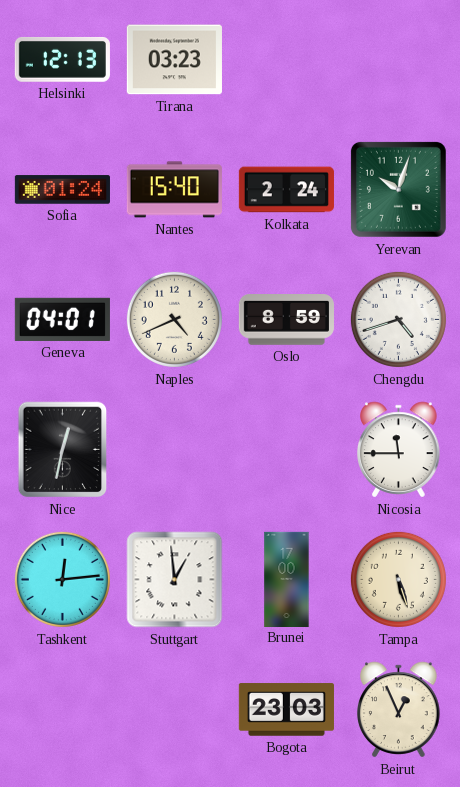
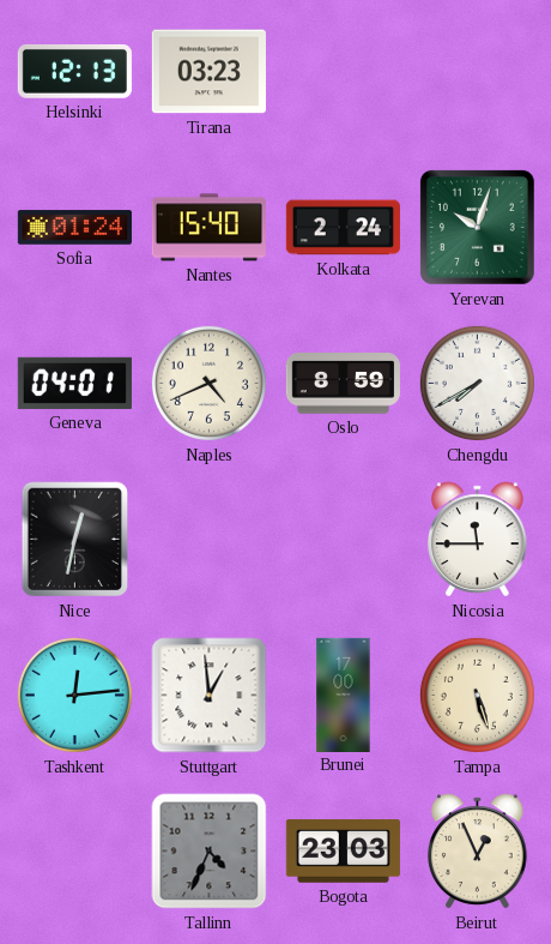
Chengdu: 4:42 -> 7:40 (477, 383)
Tallinn: none -> 4:34 (210, 852)
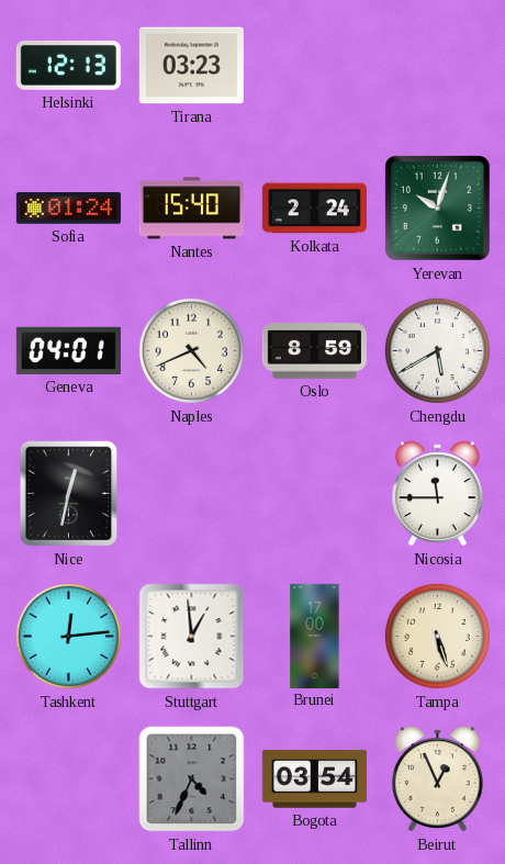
Chengdu: 7:40 -> 5:40 (437, 350)
Bogota: 23:03 -> 03:54 (314, 779)
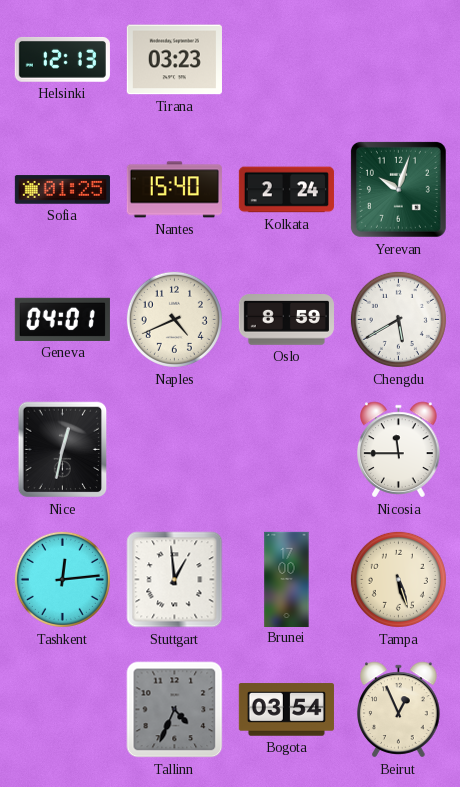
Sofia: 01:24 -> 01:25 (62, 190)
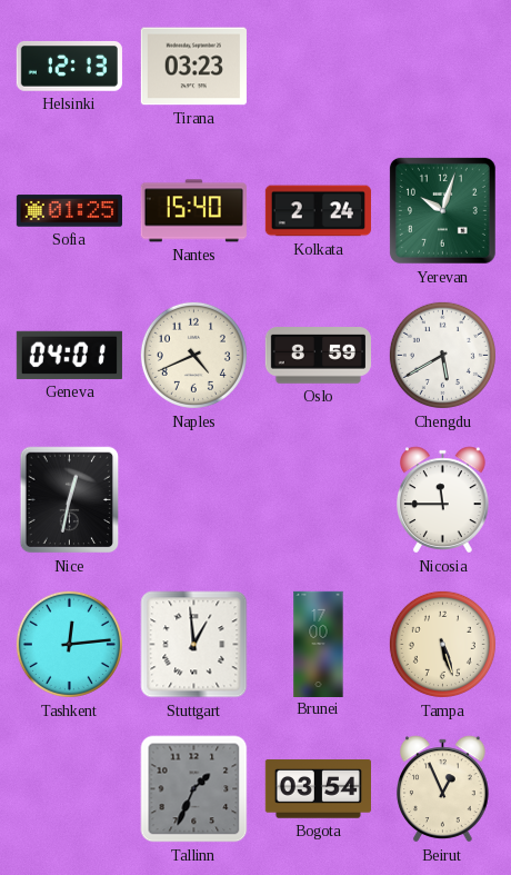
Tallinn: 4:34 -> 1:34 (194, 789)
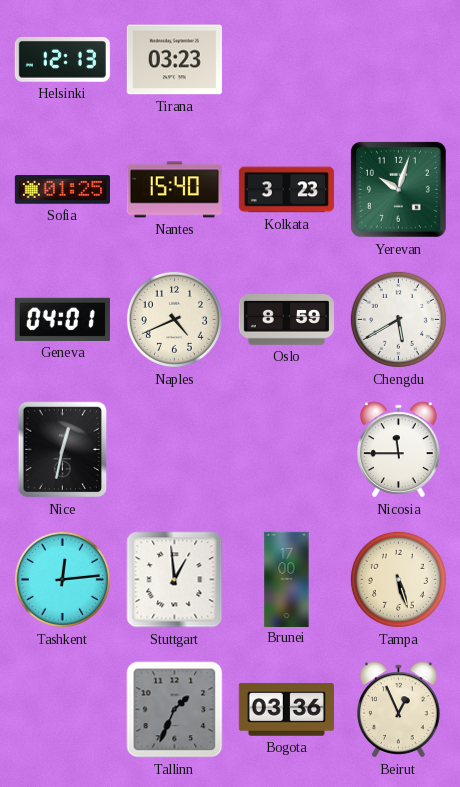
Kolkata: 2:24 -> 3:23 (286, 190)
Bogota: 03:54 -> 03:36 (286, 710)
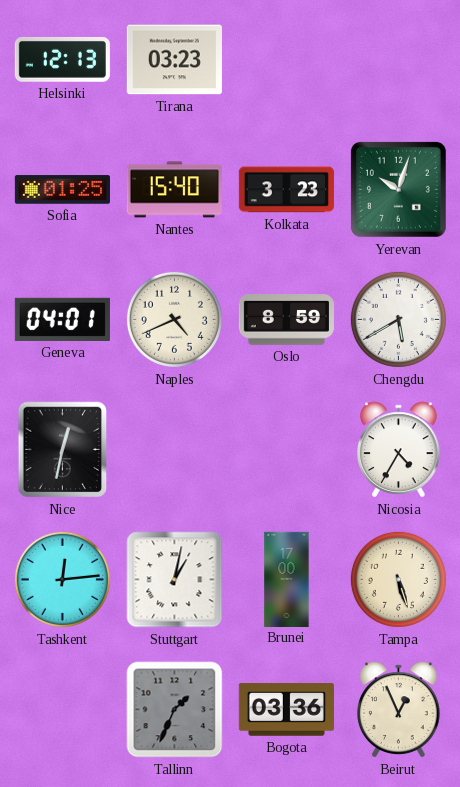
Nicosia: 11:45 -> 4:35 (399, 450)
Stuttgart: 12:59 -> 1:02 (175, 580)
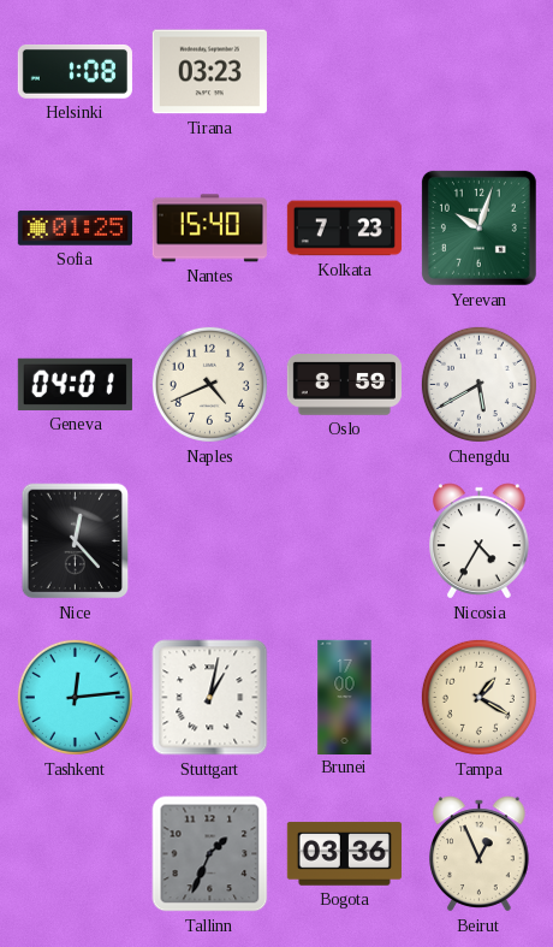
Helsinki: 12:13 -> 1:08 (75, 71)
Kolkata: 3:23 -> 7:23 (344, 229)
Nice: 12:32 -> 12:23 (76, 541)
Tampa: 5:27 -> 1:20 (478, 697)
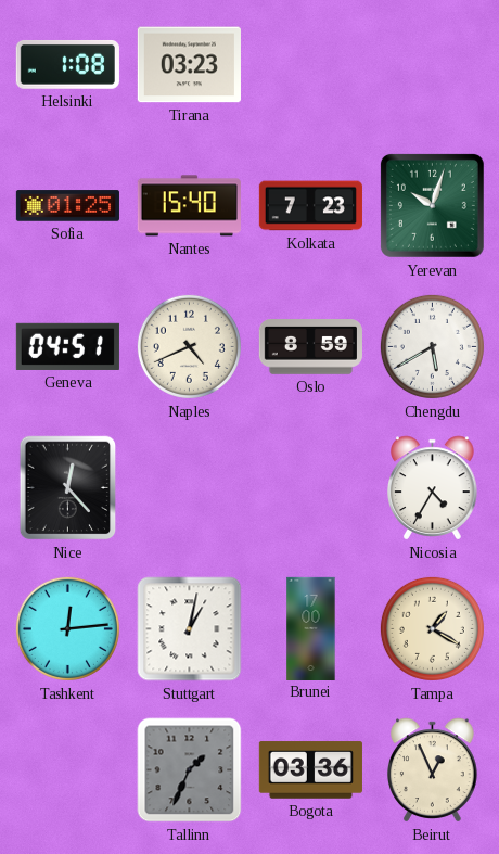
Geneva: 04:01 -> 04:51 (67, 346)
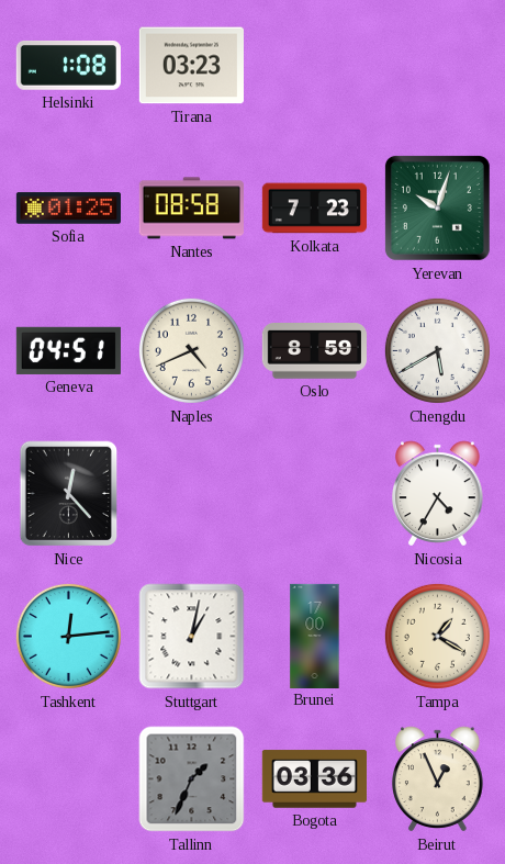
Nantes: 15:40 -> 08:58 (191, 209)
